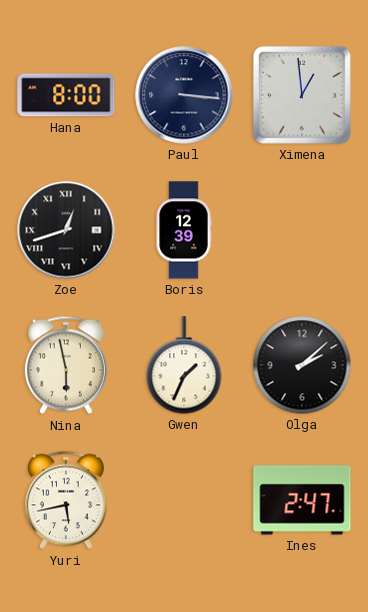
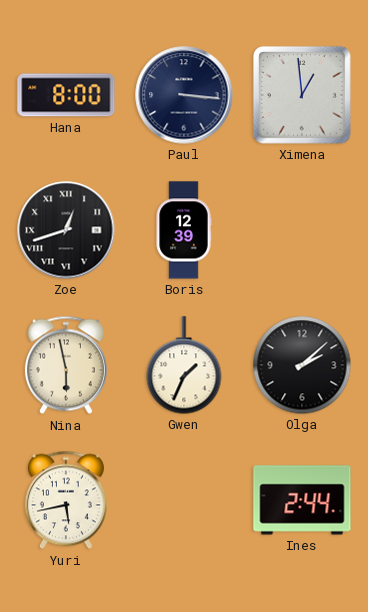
Ines: 2:47 -> 2:44 (302, 500)
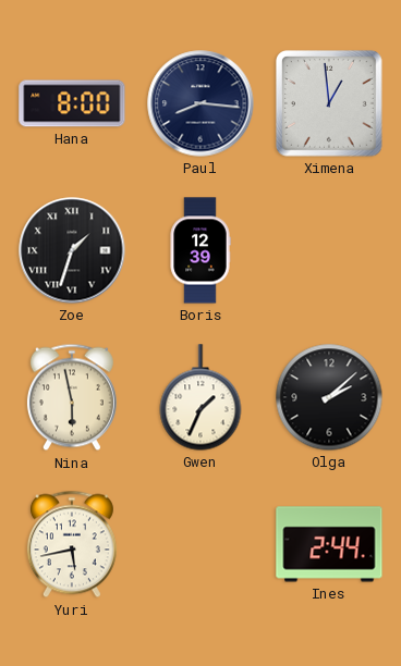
Paul: 3:16 -> 8:16 (200, 103)
Zoe: 12:42 -> 1:33 (72, 250)
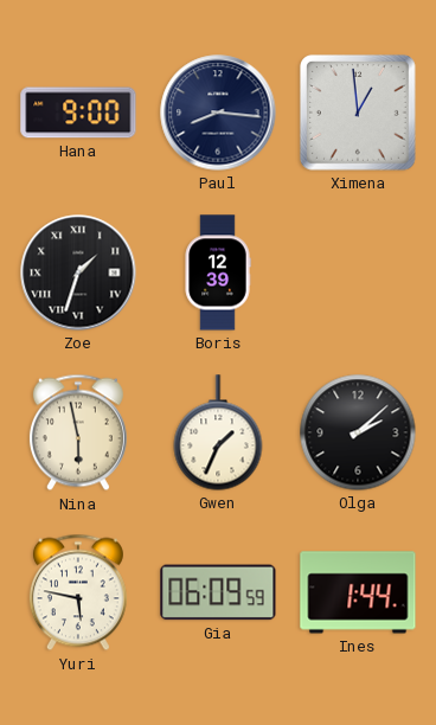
Hana: 8:00 -> 9:00 (78, 113)
Yuri: 5:43 -> 5:47 (78, 592)
Gia: none -> 06:09 (218, 592)
Ines: 2:44 -> 1:44 (358, 592)
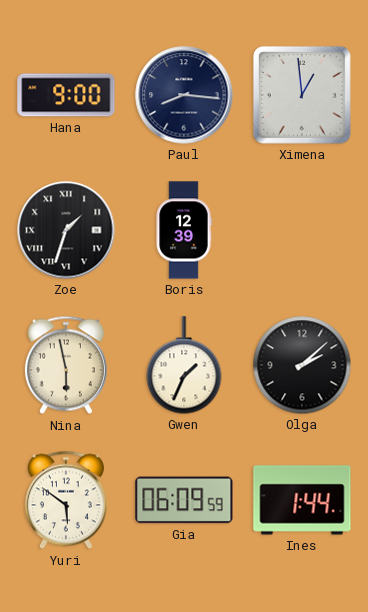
Yuri: 5:47 -> 5:51 (66, 500)
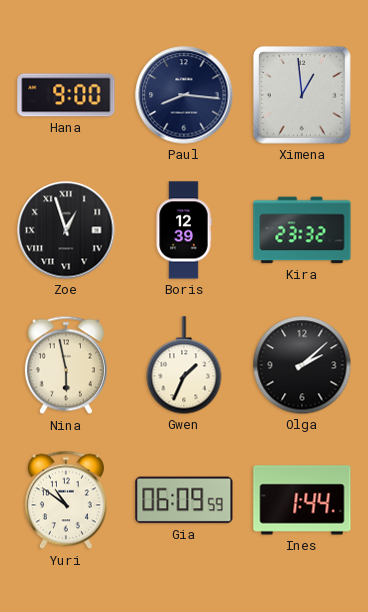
Zoe: 1:33 -> 12:57 (66, 230)
Kira: none -> 23:32 (302, 230)
Yuri: 5:51 -> 10:51 (66, 500)
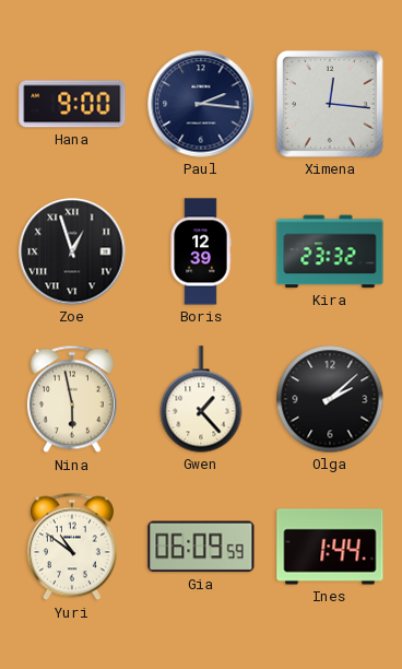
Paul: 8:16 -> 2:16 (201, 104)
Ximena: 12:59 -> 12:16 (330, 104)
Gwen: 1:34 -> 1:23 (201, 399)
